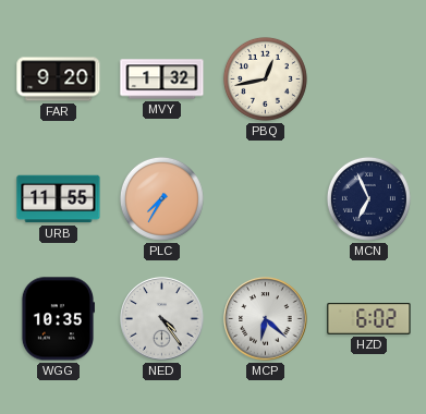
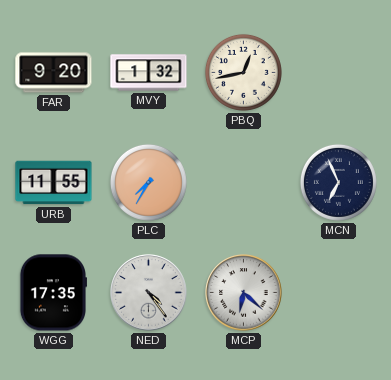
WGG: 10:35 -> 17:35 (52, 293)
HZD: 6:02 -> none (369, 319)
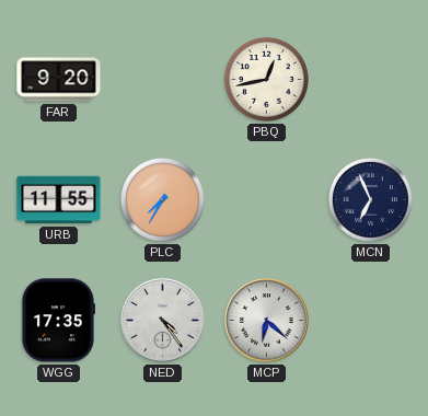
MVY: 1:32 -> none (149, 73)
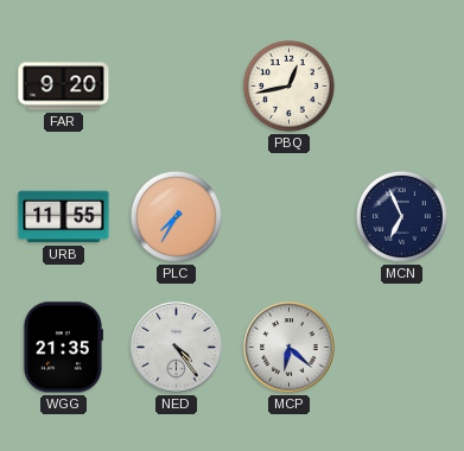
WGG: 17:35 -> 21:35 (62, 348)
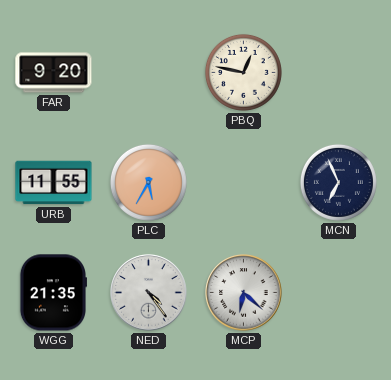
PBQ: 12:43 -> 12:47 (243, 72)
PLC: 7:35 -> 5:35 (148, 182)
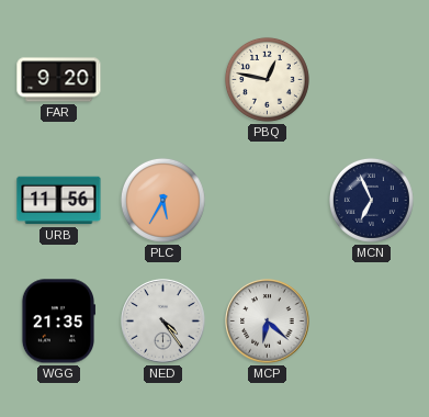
URB: 11:55 -> 11:56 (59, 201)
